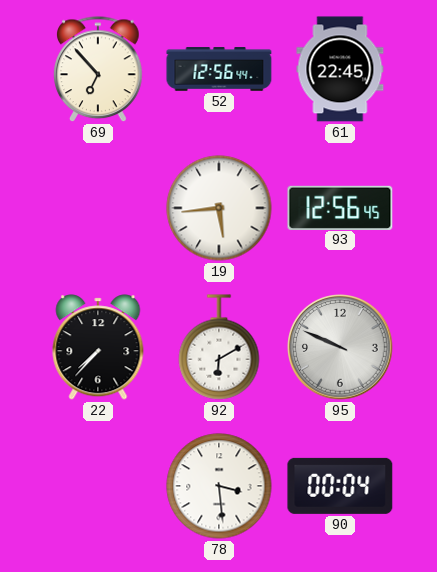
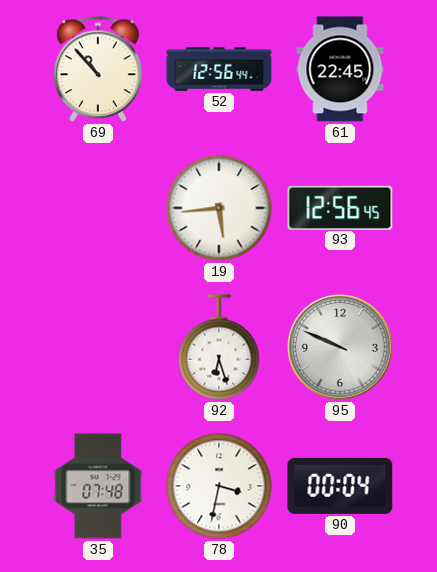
69: 6:53 -> 10:53 (98, 70)
22: 7:37 -> none (98, 347)
92: 6:10 -> 6:27 (219, 347)
35: none -> 07:48 (98, 486)
78: 3:29 -> 3:32 (219, 486)
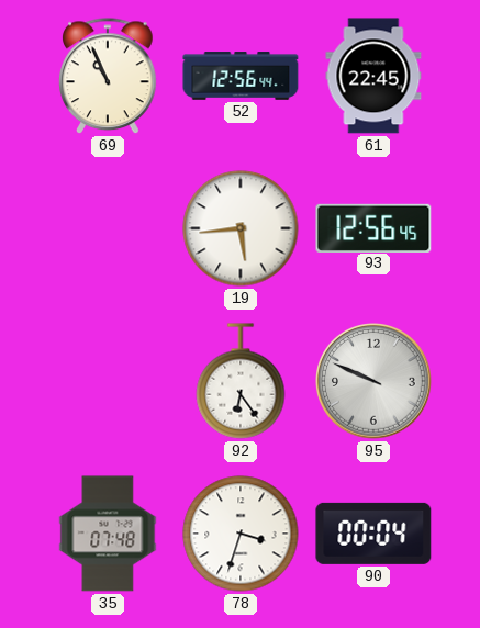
69: 10:53 -> 10:56 (108, 77)
92: 6:27 -> 6:24 (241, 381)
78: 3:32 -> 3:33 (241, 534)
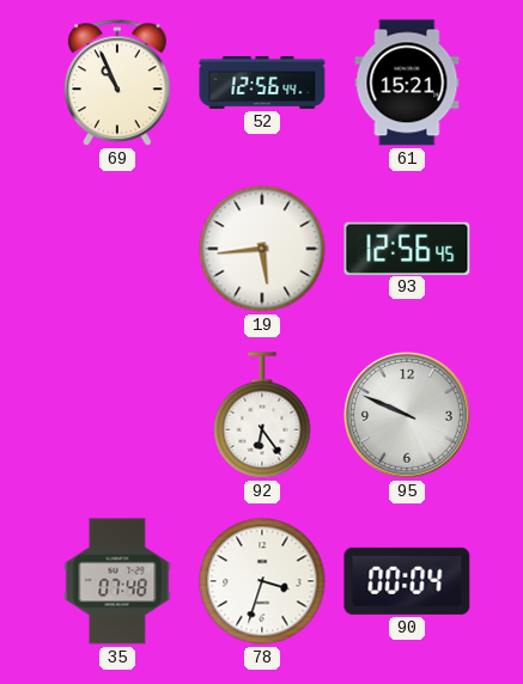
61: 22:45 -> 15:21 (407, 83)
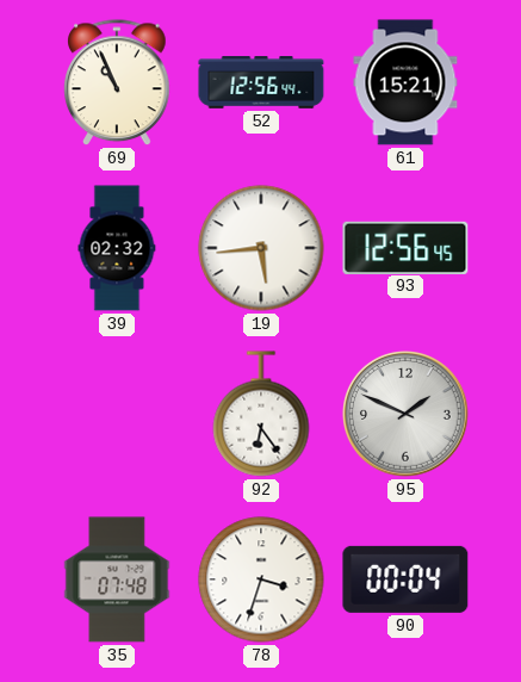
39: none -> 02:32 (117, 248)
95: 9:49 -> 1:49 (407, 415)
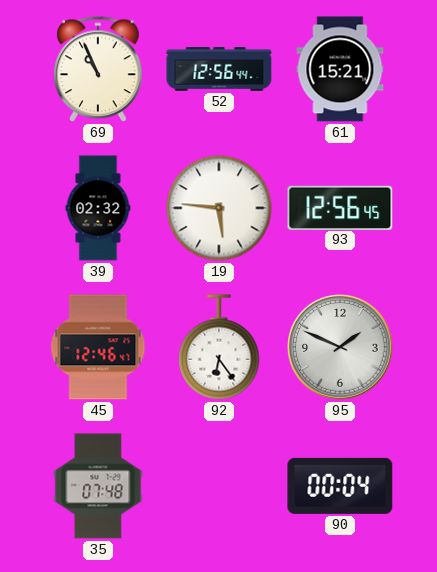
19: 5:44 -> 5:46 (219, 208)
45: none -> 12:46 (98, 347)
78: 3:33 -> none (261, 579)
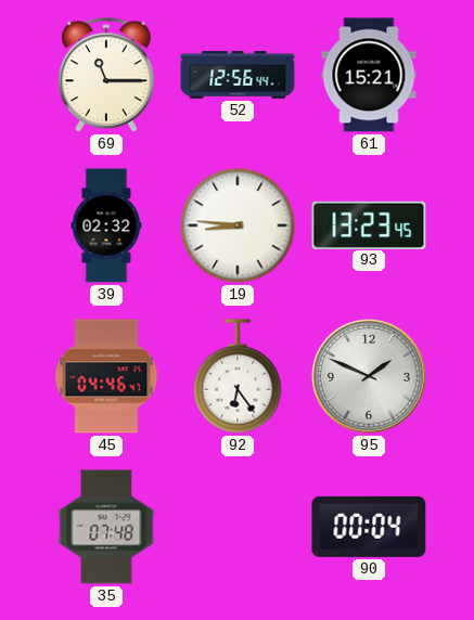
69: 10:56 -> 11:15 (106, 76)
19: 5:46 -> 8:46 (238, 225)
93: 12:56 -> 13:23 (369, 224)
45: 12:46 -> 04:46 (106, 376)
